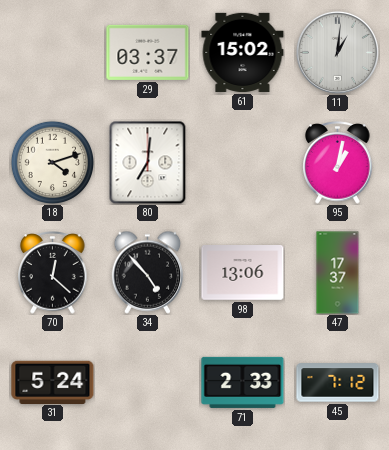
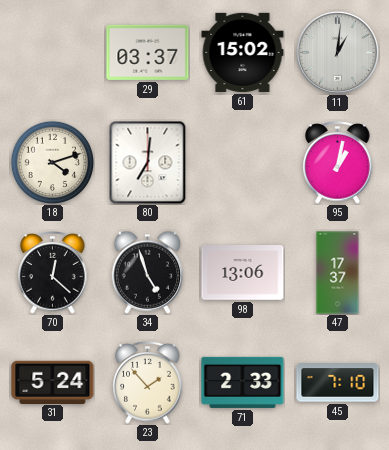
34: 4:53 -> 4:57 (148, 272)
23: none -> 1:53 (148, 383)
45: 7:12 -> 7:10 (338, 383)
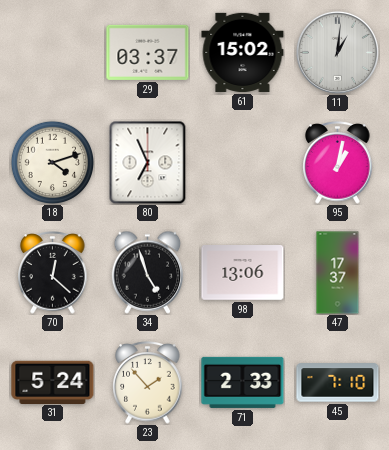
80: 7:01 -> 6:56 (148, 162)
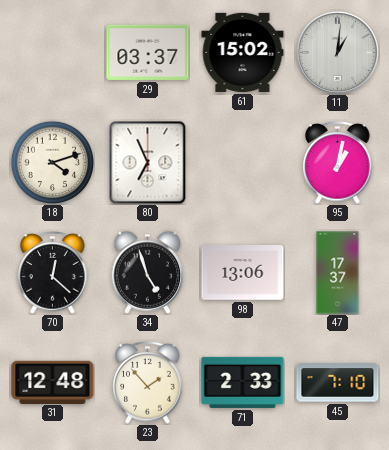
31: 5:24 -> 12:48 (53, 382)
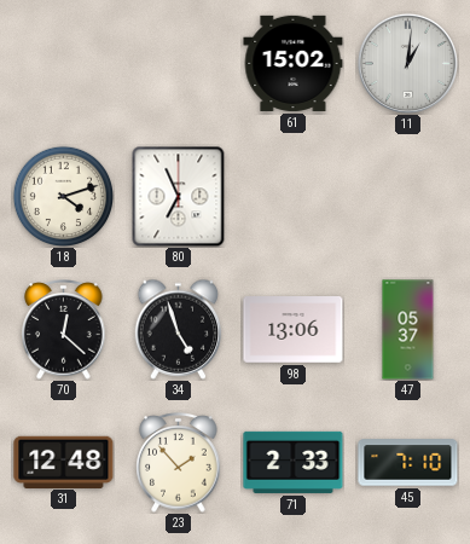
29: 03:37 -> none (148, 52)
95: 1:02 -> none (338, 163)
47: 17:37 -> 05:37 (408, 330)
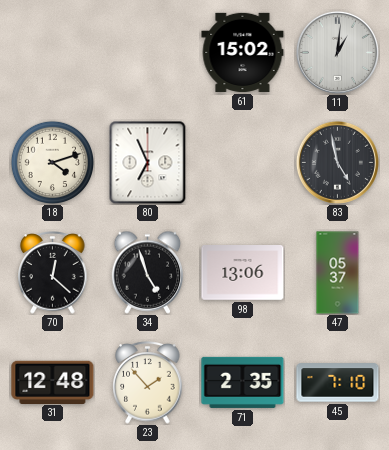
83: none -> 4:58 (337, 162)
71: 2:33 -> 2:35 (243, 382)
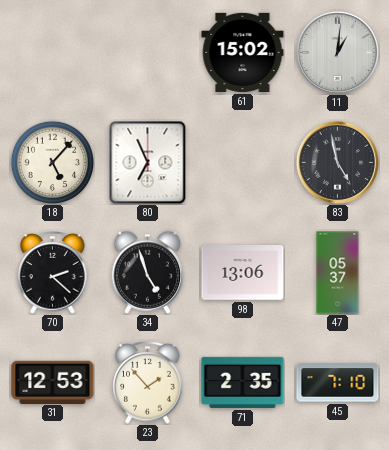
18: 4:12 -> 5:07 (52, 162)
70: 12:22 -> 2:22 (53, 273)
31: 12:48 -> 12:53 (53, 382)
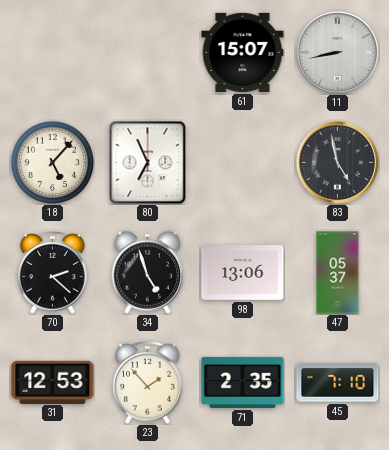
61: 15:02 -> 15:07 (243, 52)
11: 1:01 -> 8:43 (337, 52)
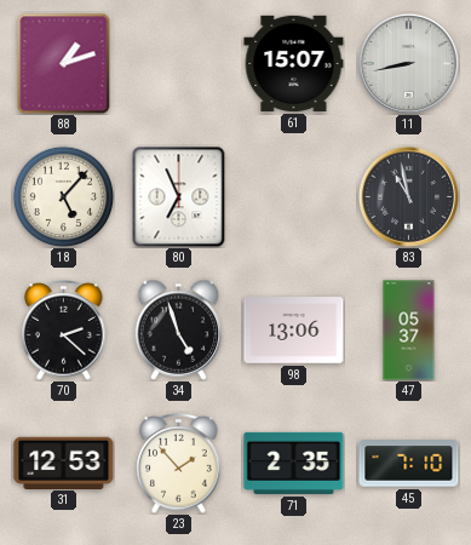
88: none -> 1:12 (64, 63)
83: 4:58 -> 10:58 (408, 196)
